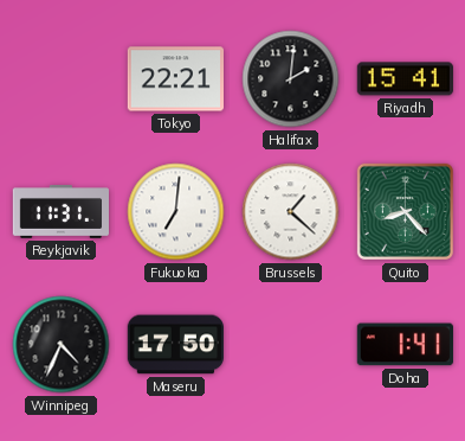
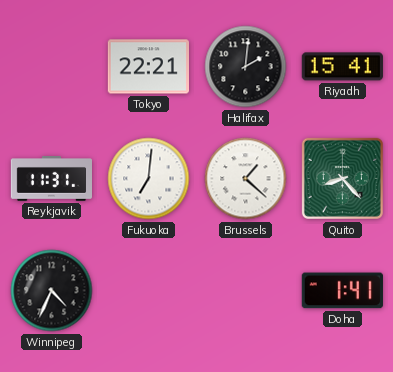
Maseru: 17:50 -> none (175, 345)
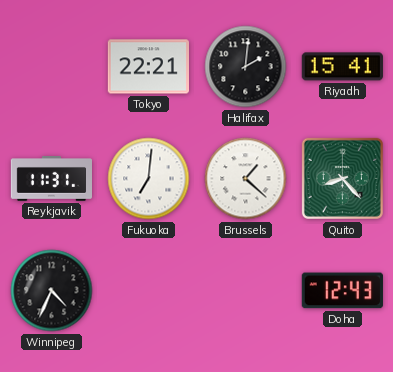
Doha: 1:41 -> 12:43 (342, 291)
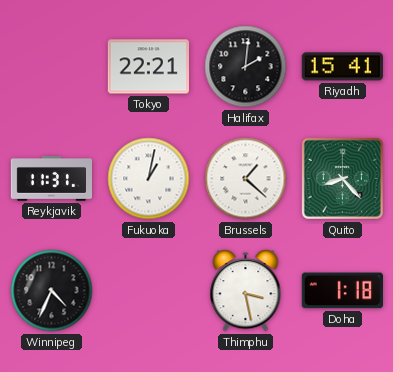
Fukuoka: 7:01 -> 1:02 (149, 179)
Thimphu: none -> 3:28 (246, 291)
Doha: 12:43 -> 1:18 (342, 291)
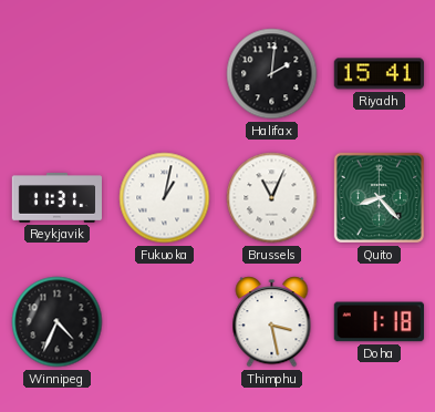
Tokyo: 22:21 -> none (148, 67)
Brussels: 1:22 -> 11:04 (272, 198)
